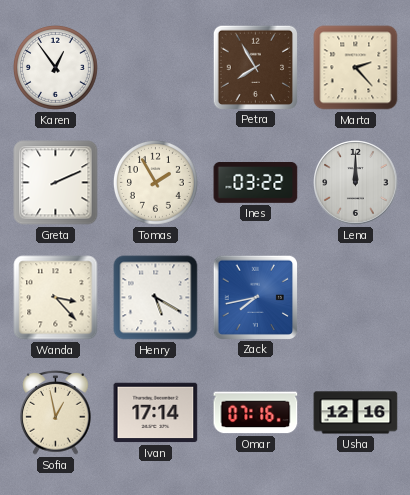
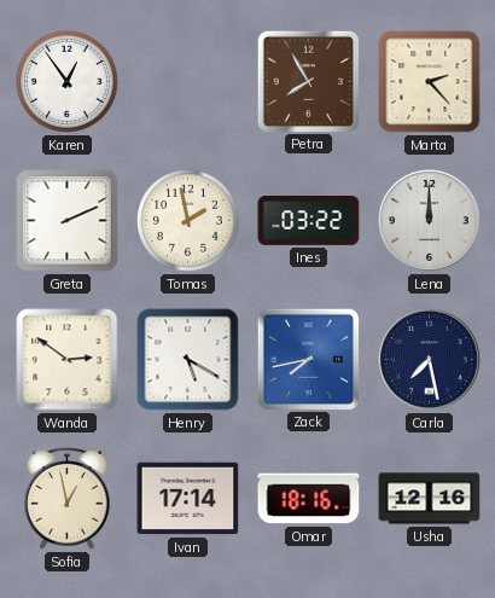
Tomas: 1:55 -> 1:58 (187, 220)
Wanda: 3:23 -> 2:51 (68, 360)
Carla: none -> 7:28 (430, 360)
Omar: 07:16 -> 18:16 (309, 499)
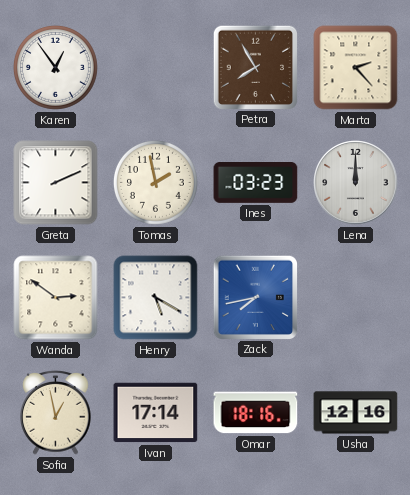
Ines: 03:22 -> 03:23 (256, 183)
Carla: 7:28 -> none (430, 360)
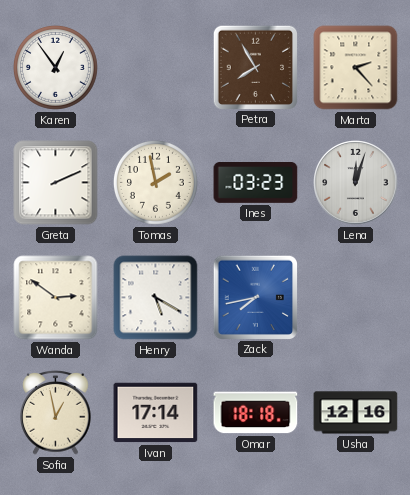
Lena: 12:00 -> 12:03 (356, 183)
Omar: 18:16 -> 18:18 (256, 413)
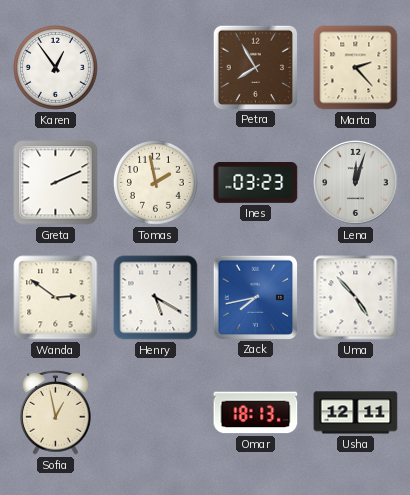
Uma: none -> 4:53 (356, 298)
Ivan: 17:14 -> none (156, 413)
Omar: 18:18 -> 18:13 (256, 413)
Usha: 12:16 -> 12:11 (356, 413)
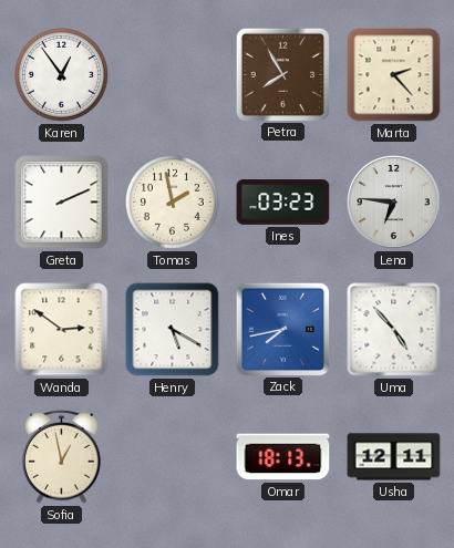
Lena: 12:03 -> 6:46 (394, 203)
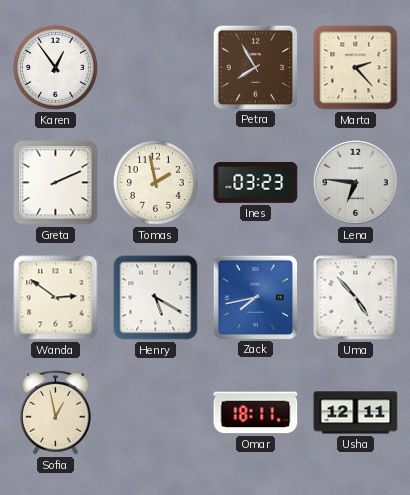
Omar: 18:13 -> 18:11 (256, 413)
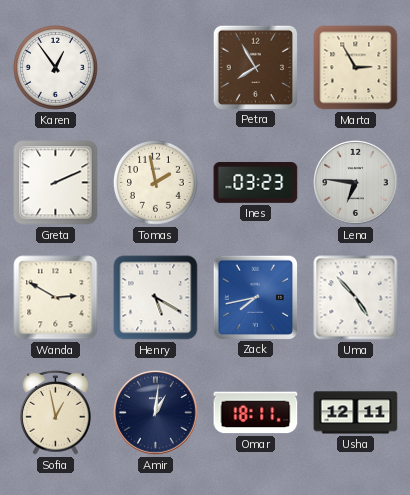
Marta: 2:23 -> 2:55 (356, 68)
Wanda: 2:51 -> 2:50 (56, 298)
Amir: none -> 1:01 (156, 413)
